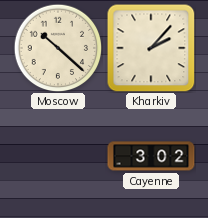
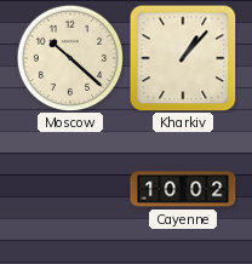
Kharkiv: 2:07 -> 1:07 (183, 58)
Cayenne: 3:02 -> 10:02 (183, 189)
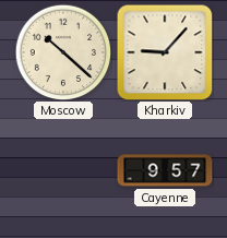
Kharkiv: 1:07 -> 9:07 (165, 52)
Cayenne: 10:02 -> 9:57 (165, 170)
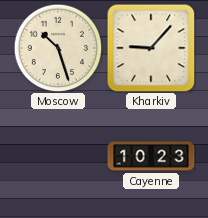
Moscow: 10:22 -> 10:27 (58, 48)
Cayenne: 9:57 -> 10:23 (151, 156)
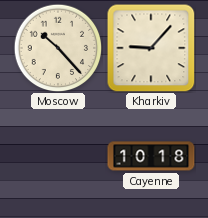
Moscow: 10:27 -> 10:23 (58, 48)
Cayenne: 10:23 -> 10:18 (151, 156)
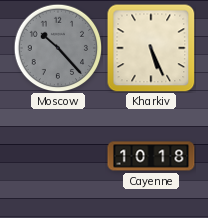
Moscow dial: cream -> grey (58, 48)
Kharkiv: 9:07 -> 5:26 (151, 48)
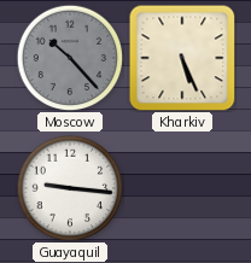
Guayaquil: none -> 9:16 (70, 188)
Cayenne: 10:18 -> none (151, 156)
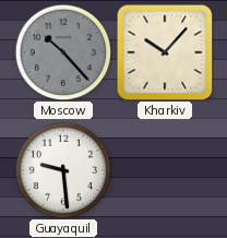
Kharkiv: 5:26 -> 10:07 (165, 52)
Guayaquil: 9:16 -> 9:29 (63, 170)
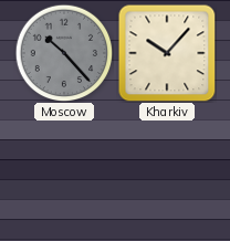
Guayaquil: 9:29 -> none (63, 170)
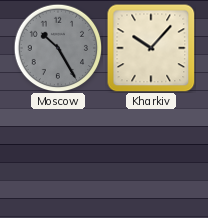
Moscow: 10:23 -> 10:25 (58, 48)
